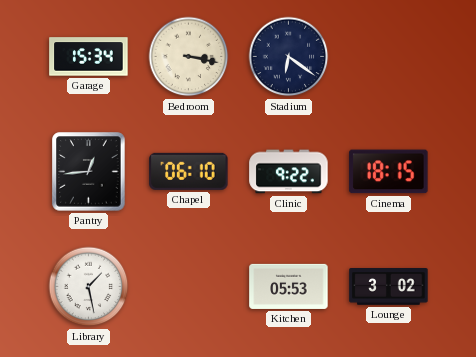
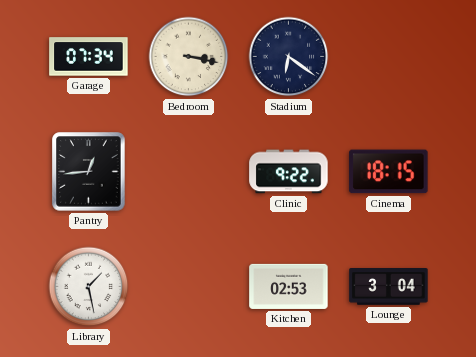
Garage: 15:34 -> 07:34 (89, 57)
Chapel: 06:10 -> none (189, 171)
Kitchen: 05:53 -> 02:53 (289, 286)
Lounge: 3:02 -> 3:04 (389, 287)
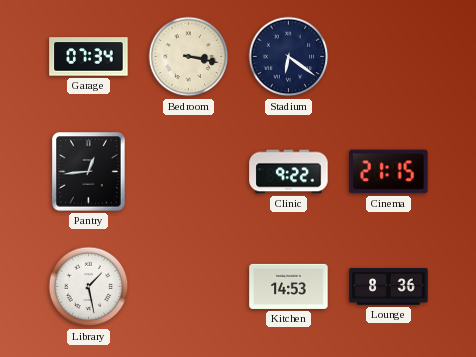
Cinema: 18:15 -> 21:15 (389, 172)
Kitchen: 02:53 -> 14:53 (289, 286)
Lounge: 3:04 -> 8:36 (389, 287)
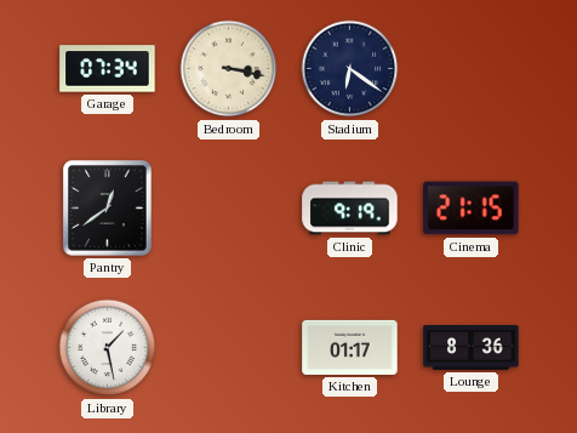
Pantry: 12:44 -> 12:39 (108, 209)
Clinic: 9:22 -> 9:19 (350, 209)
Kitchen: 14:53 -> 01:17 (350, 347)
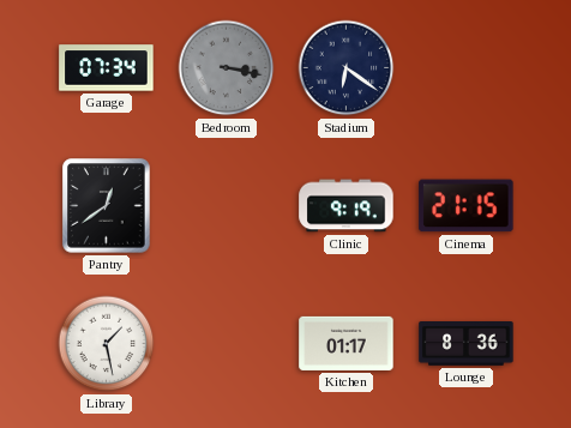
Bedroom dial: cream -> grey (227, 68)
